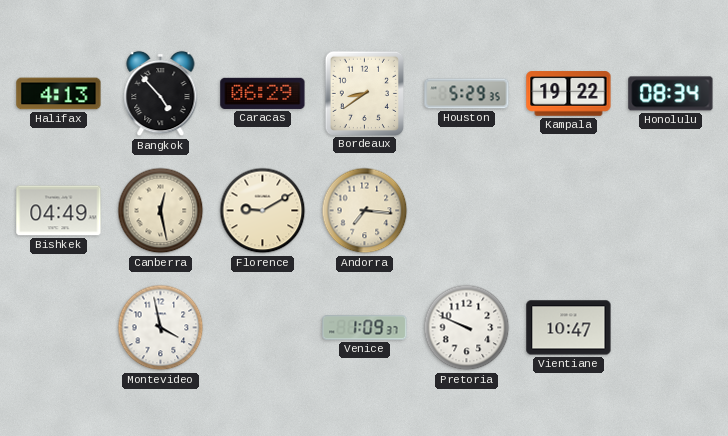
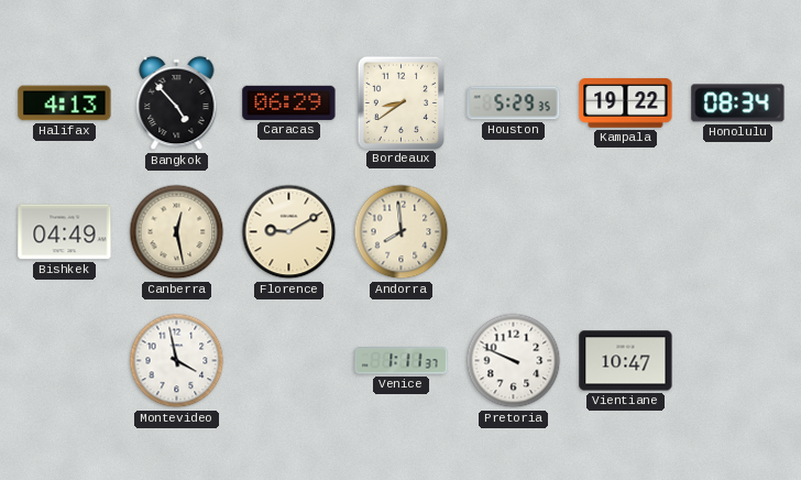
Andorra: 7:16 -> 7:59 (402, 232)
Venice: 1:09 -> 1:11 (402, 361)
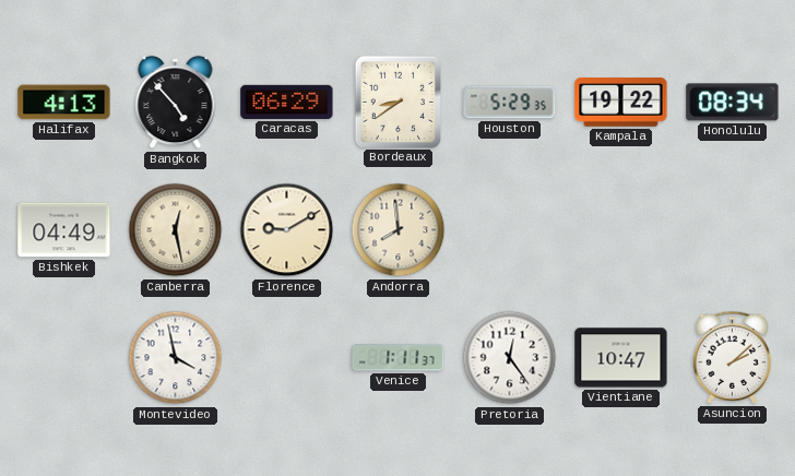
Pretoria: 9:49 -> 12:24 (510, 358)
Asuncion: none -> 2:08 (733, 357)
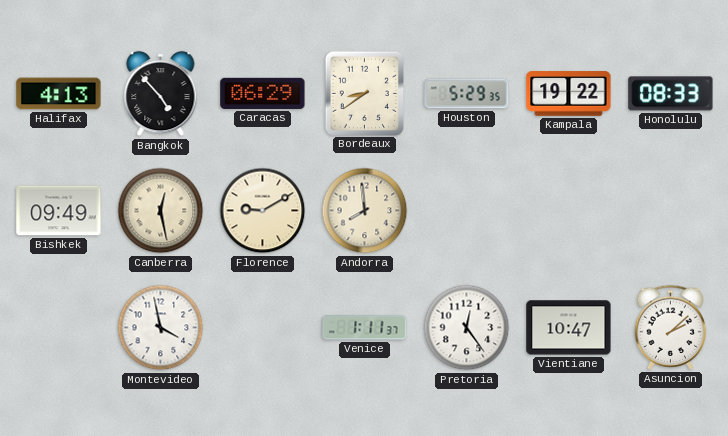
Honolulu: 08:34 -> 08:33 (671, 94)
Bishkek: 04:49 -> 09:49 (59, 211)
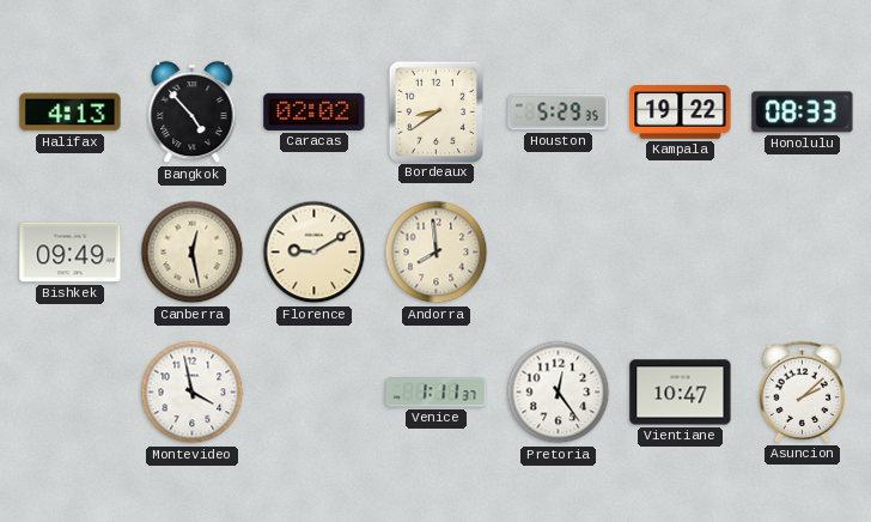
Caracas: 06:29 -> 02:02 (315, 111)
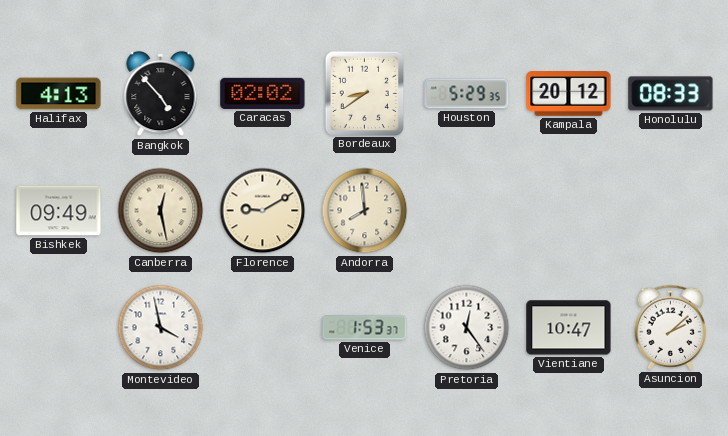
Kampala: 19:22 -> 20:12 (569, 94)
Venice: 1:11 -> 1:53 (365, 328)
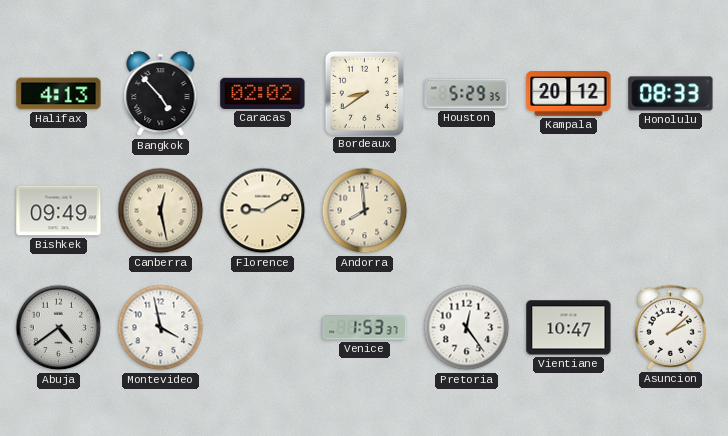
Abuja: none -> 4:39 (59, 328)
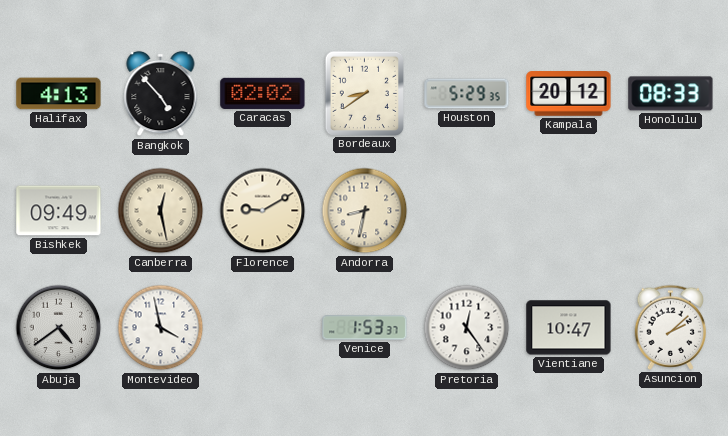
Andorra: 7:59 -> 8:32 (365, 211)
